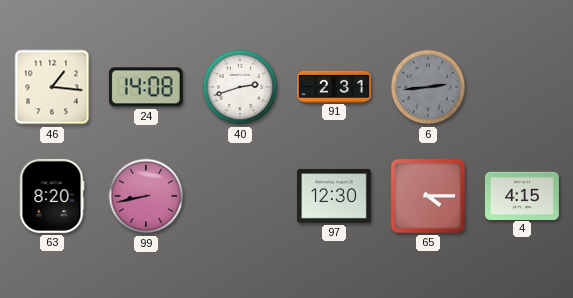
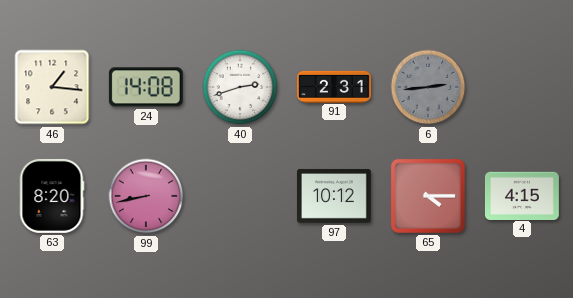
97: 12:30 -> 10:12 (334, 196)
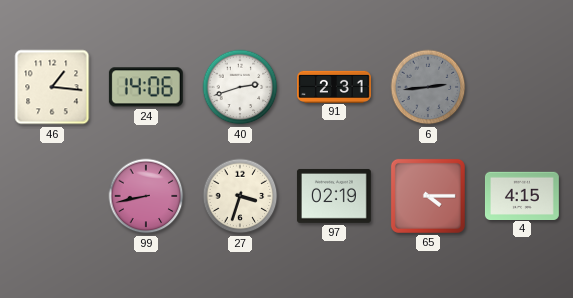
24: 14:08 -> 14:06 (146, 87)
63: 8:20 -> none (52, 196)
27: none -> 3:33 (240, 196)
97: 10:12 -> 02:19 (334, 196)
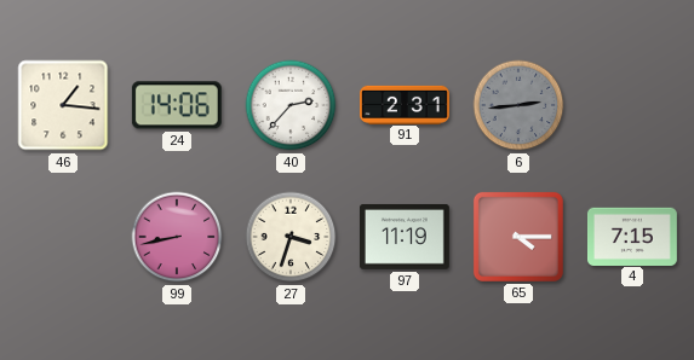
40: 2:42 -> 2:37 (291, 105)
97: 02:19 -> 11:19 (405, 237)
4: 4:15 -> 7:15 (632, 236)
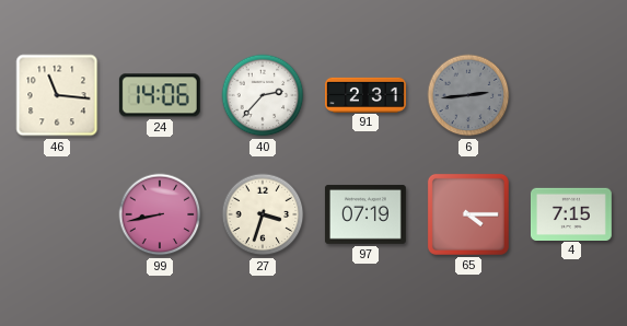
46: 1:16 -> 11:16 (57, 95)
97: 11:19 -> 07:19 (365, 214)
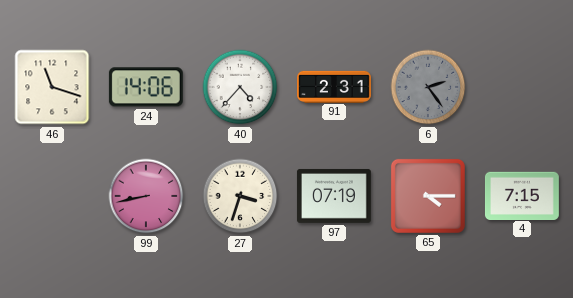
46: 11:16 -> 11:18 (52, 87)
40: 2:37 -> 4:37 (240, 87)
6: 2:44 -> 2:24 (428, 87)
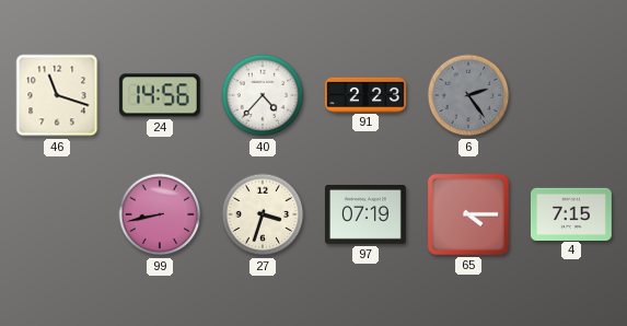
24: 14:06 -> 14:56 (160, 95)
91: 2:31 -> 2:23 (367, 94)
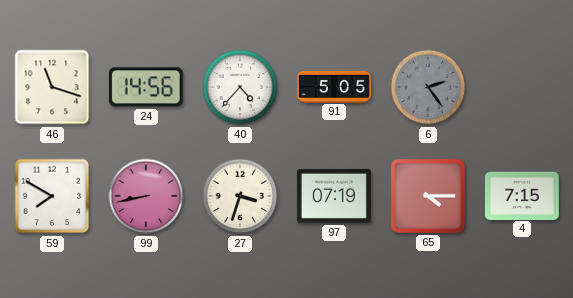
91: 2:23 -> 5:05 (335, 86)
59: none -> 7:50 (52, 196)
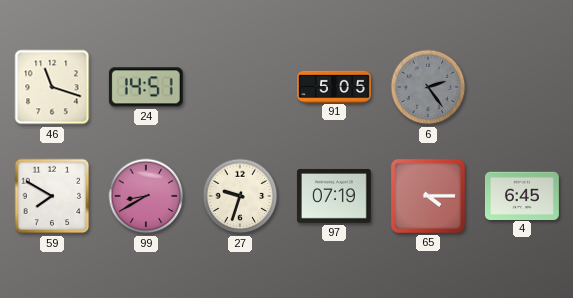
24: 14:56 -> 14:51 (146, 87)
40: 4:37 -> none (240, 87)
99: 8:43 -> 8:40 (146, 196)
27: 3:33 -> 9:33 (240, 196)
4: 7:15 -> 6:45 (522, 195)
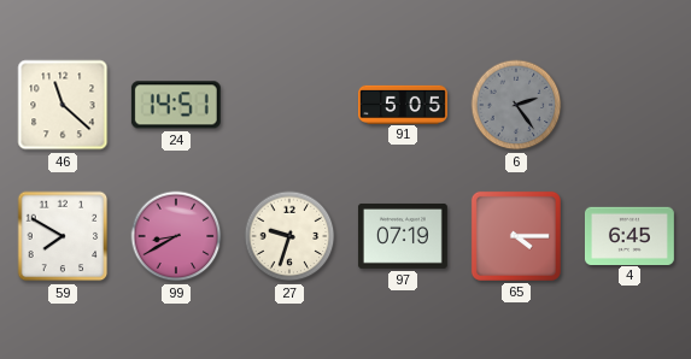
46: 11:18 -> 11:22 (63, 105)
